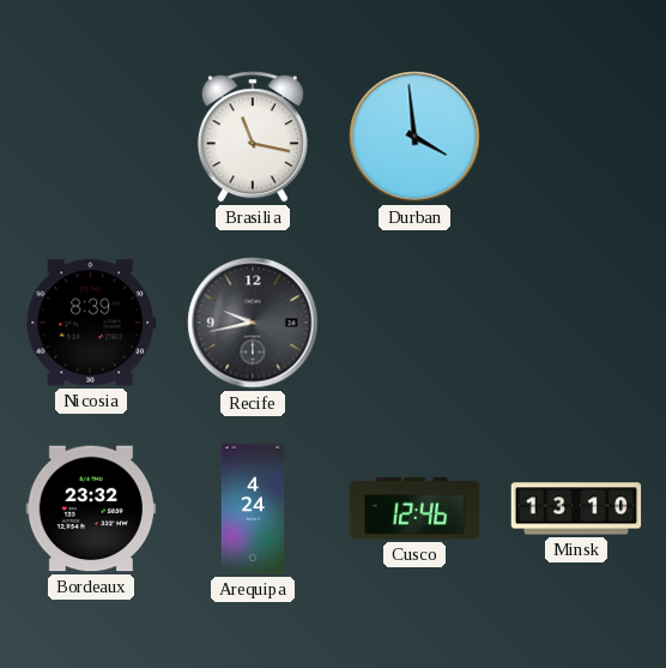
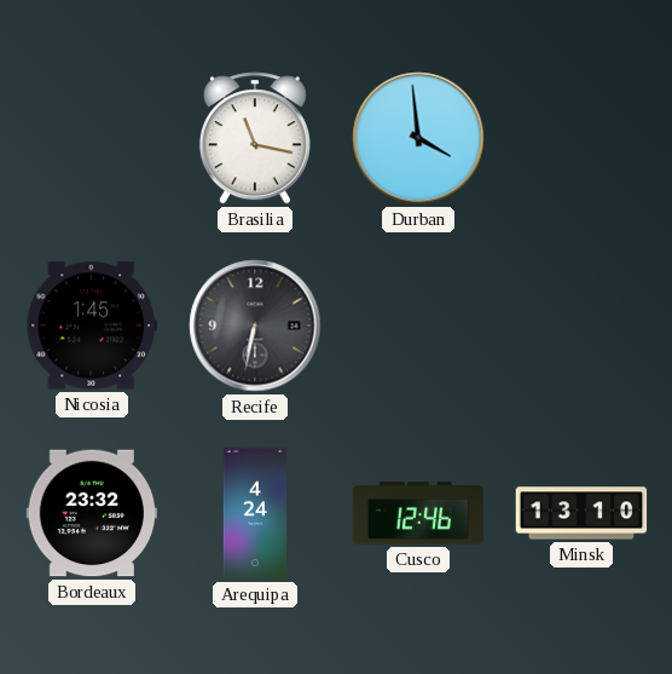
Nicosia: 8:39 -> 1:45 (92, 326)
Recife: 9:43 -> 6:32 (255, 326)
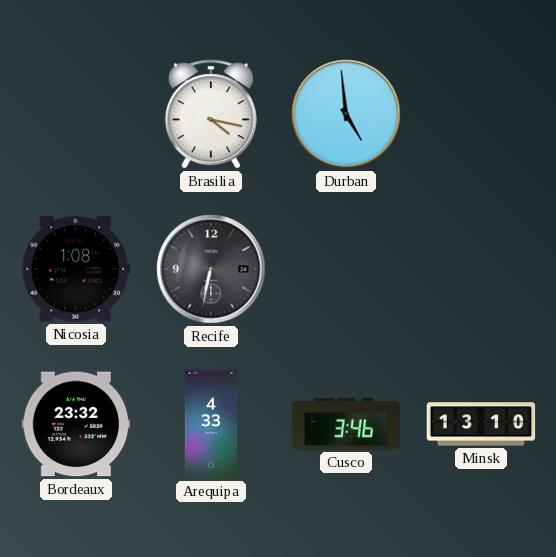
Brasilia: 11:17 -> 4:17 (211, 114)
Durban: 3:59 -> 4:59 (346, 114)
Nicosia: 1:45 -> 1:08 (76, 269)
Arequipa: 4:24 -> 4:33 (211, 424)
Cusco: 12:46 -> 3:46 (346, 424)
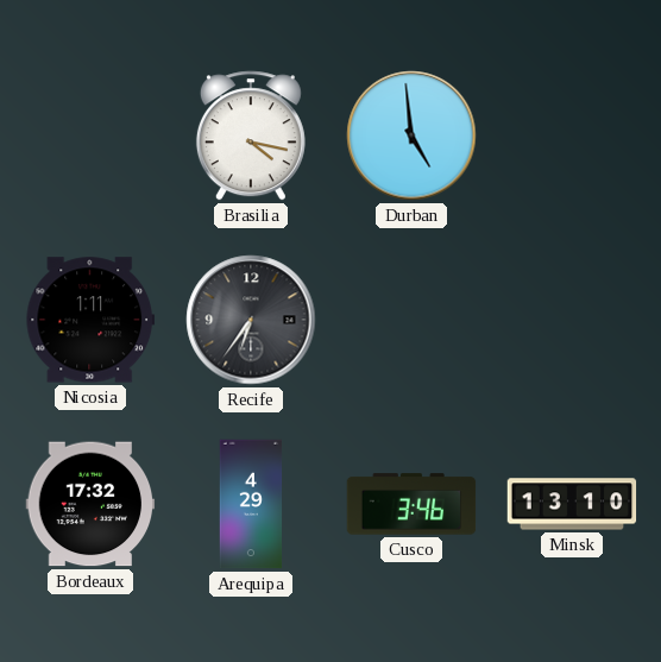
Nicosia: 1:08 -> 1:11 (90, 320)
Recife: 6:32 -> 6:36 (251, 320)
Bordeaux: 23:32 -> 17:32 (90, 504)
Arequipa: 4:33 -> 4:29 (251, 504)
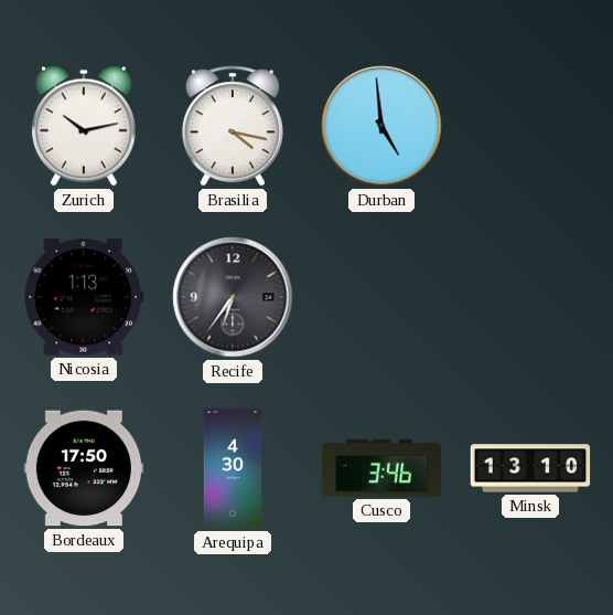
Zurich: none -> 10:13 (84, 126)
Nicosia: 1:11 -> 1:13 (84, 297)
Bordeaux: 17:32 -> 17:50 (84, 468)
Arequipa: 4:29 -> 4:30 (233, 468)
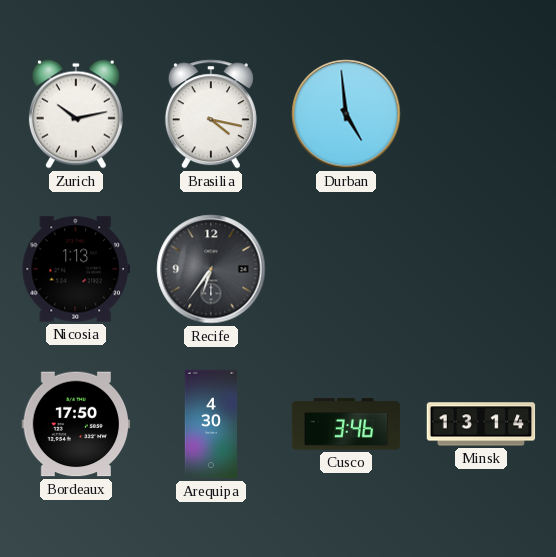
Minsk: 13:10 -> 13:14 (481, 424)
